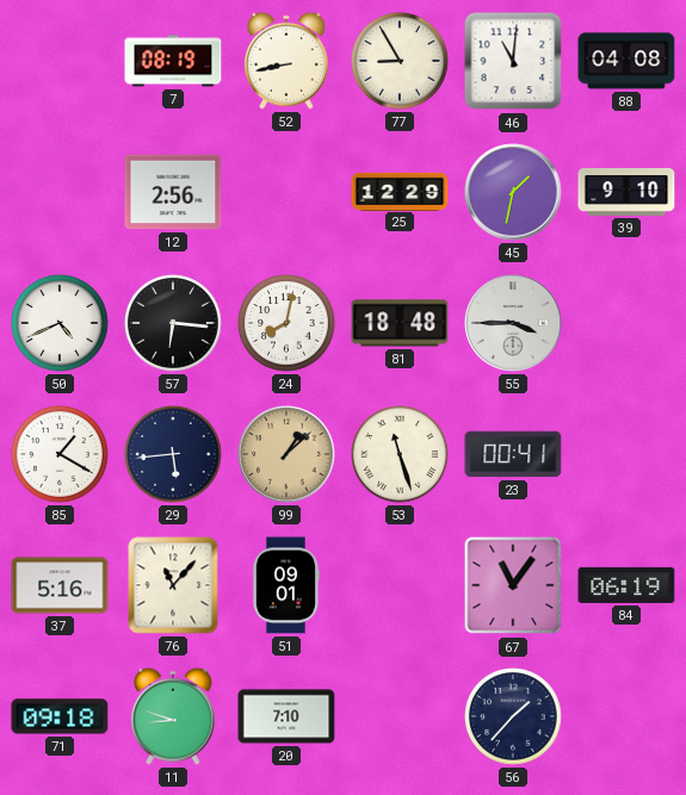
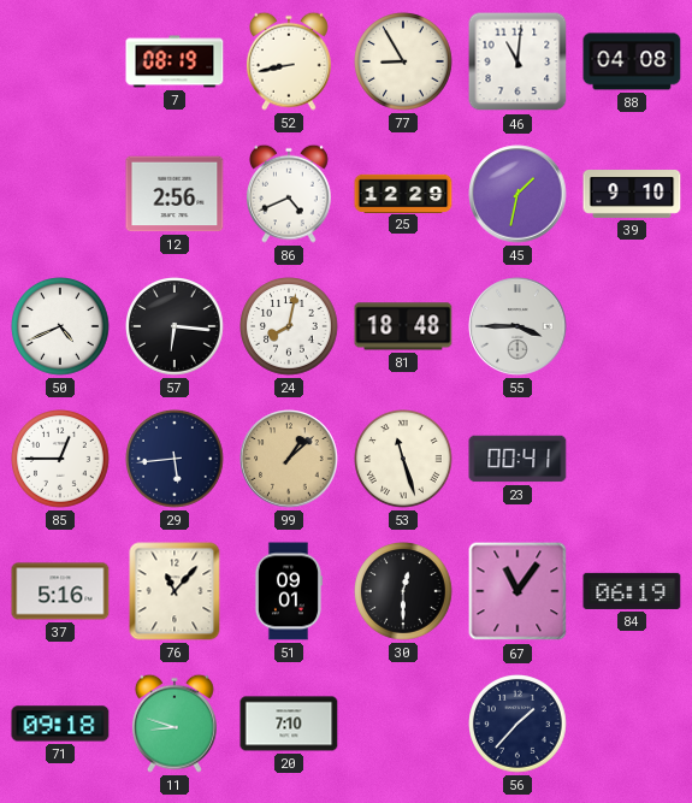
86: none -> 4:41 (289, 194)
85: 1:20 -> 12:45 (61, 460)
30: none -> 12:30 (404, 592)
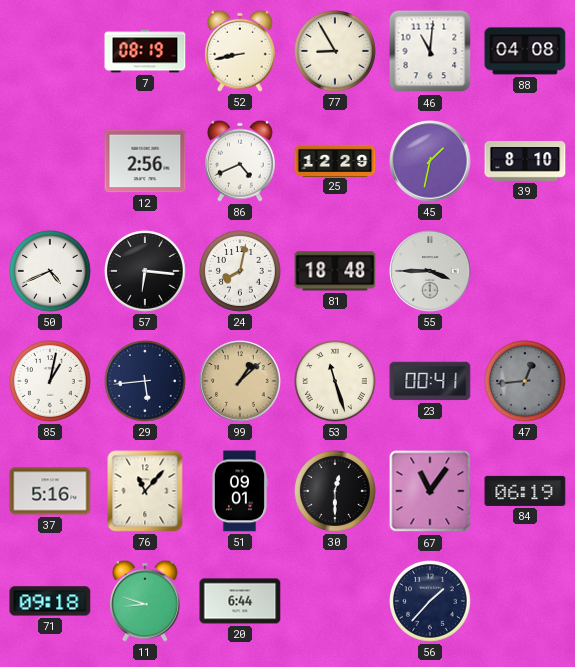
39: 9:10 -> 8:10 (525, 161)
85: 12:45 -> 1:02 (51, 382)
47: none -> 12:44 (526, 382)
20: 7:10 -> 6:44 (240, 601)
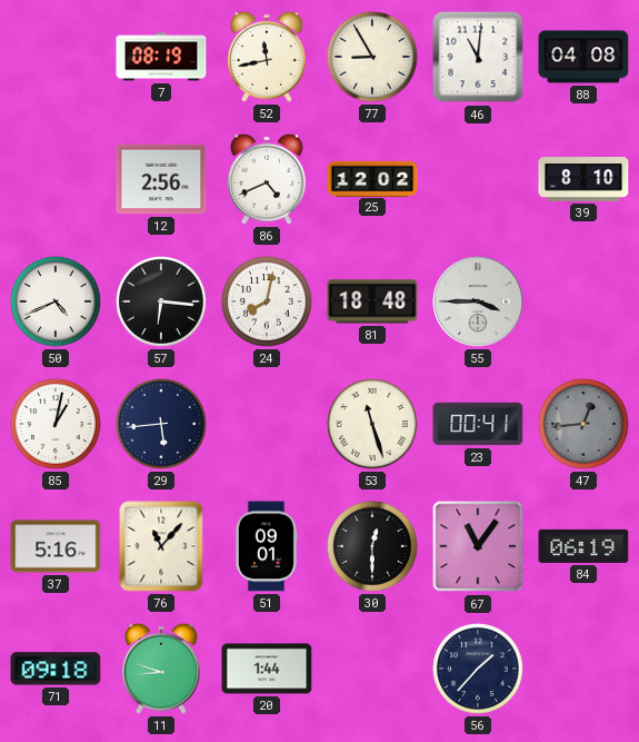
52: 8:43 -> 11:43 (267, 57)
25: 12:29 -> 12:02 (372, 178)
45: 1:32 -> none (430, 161)
99: 1:08 -> none (240, 381)
20: 6:44 -> 1:44 (267, 669)
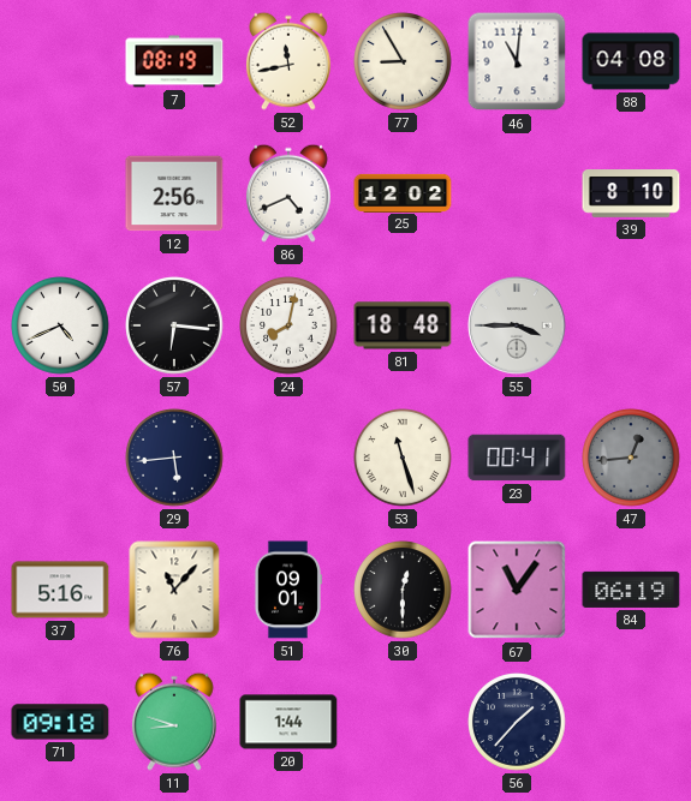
85: 1:02 -> none (57, 425)
